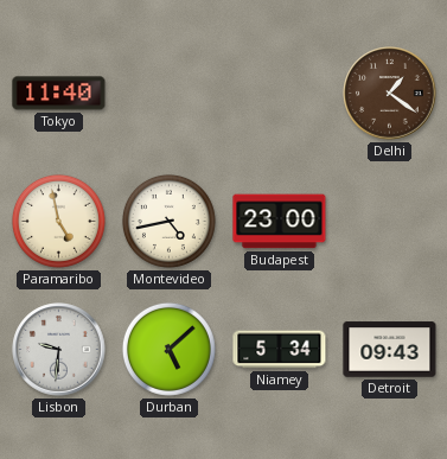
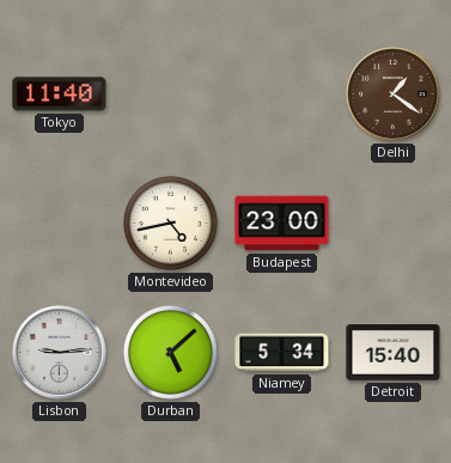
Paramaribo: 4:58 -> none (58, 221)
Lisbon: 9:31 -> 9:14 (60, 353)
Detroit: 09:43 -> 15:40 (394, 353)
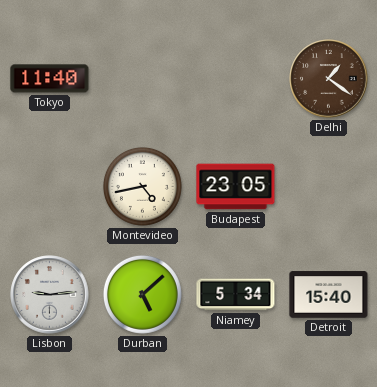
Budapest: 23:00 -> 23:05 (236, 187)
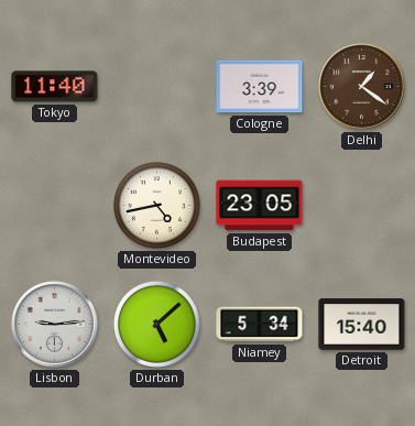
Cologne: none -> 3:39 (260, 87)
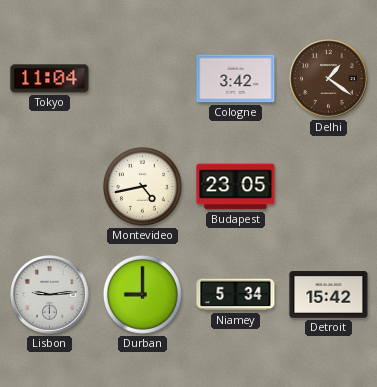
Tokyo: 11:40 -> 11:04 (50, 79)
Cologne: 3:39 -> 3:42 (236, 79)
Durban: 5:08 -> 9:00 (142, 294)
Detroit: 15:40 -> 15:42 (329, 295)
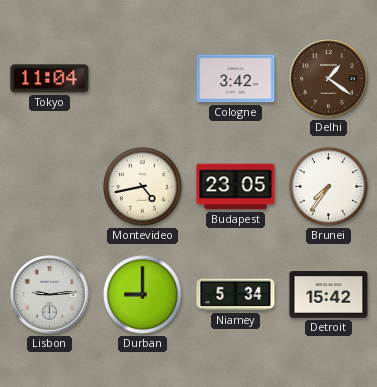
Brunei: none -> 7:36 (328, 186)
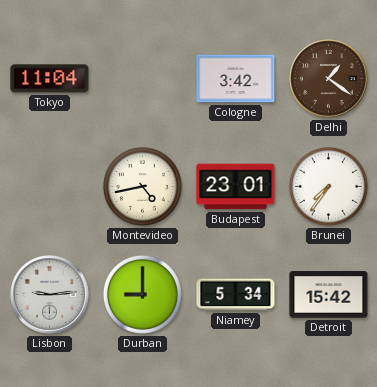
Budapest: 23:05 -> 23:01 (236, 187)
